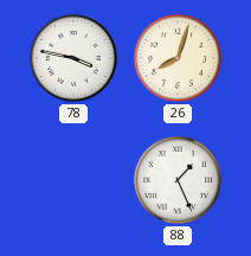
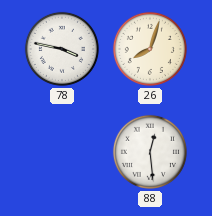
88: 1:26 -> 12:29 (150, 152)
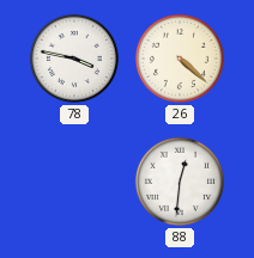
26: 8:03 -> 4:22 (180, 59)
88: 12:29 -> 12:31 (180, 182)
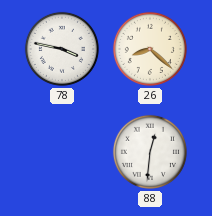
26: 4:22 -> 8:22 (150, 49)
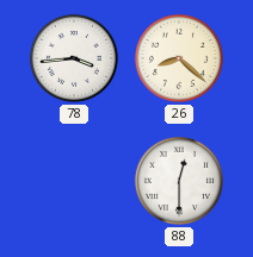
78: 3:47 -> 3:44 (74, 58)
88: 12:31 -> 12:30 (179, 181)
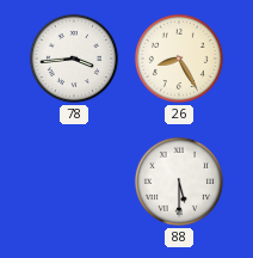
26: 8:22 -> 8:25 (179, 59)
88: 12:30 -> 5:30 (179, 182)
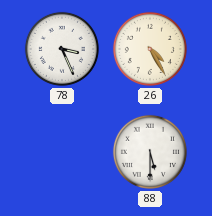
78: 3:44 -> 3:26 (62, 49)
26: 8:25 -> 4:25 (150, 49)
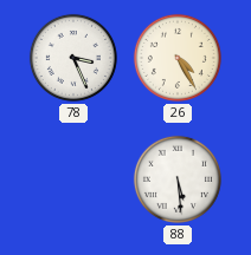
88: 5:30 -> 5:29 (178, 179)
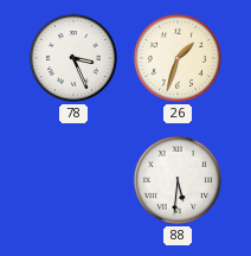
26: 4:25 -> 1:33 (178, 58)
88: 5:29 -> 5:31 (178, 180)
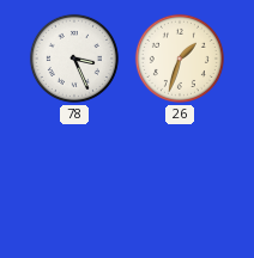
88: 5:31 -> none (178, 180)
